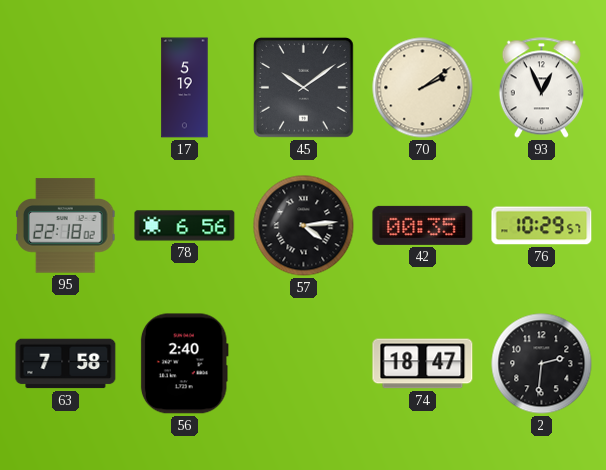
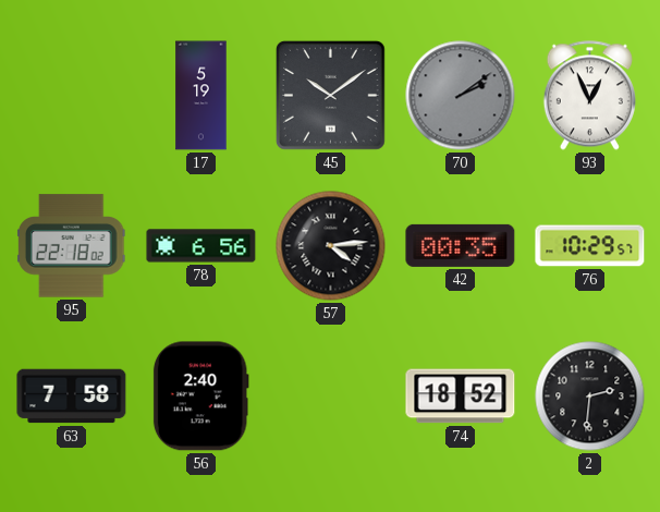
70 dial: cream -> grey (461, 96)
74: 18:47 -> 18:52 (461, 397)
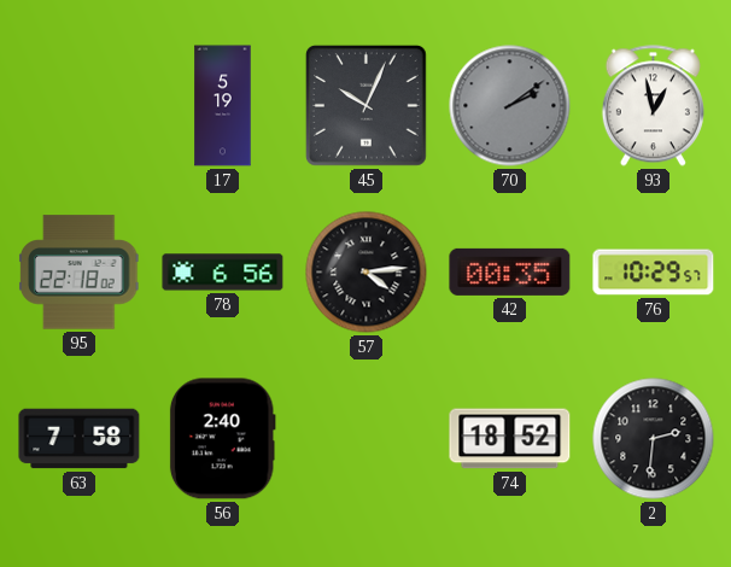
45: 10:09 -> 10:04 (366, 105)
93: 12:56 -> 12:58 (653, 106)
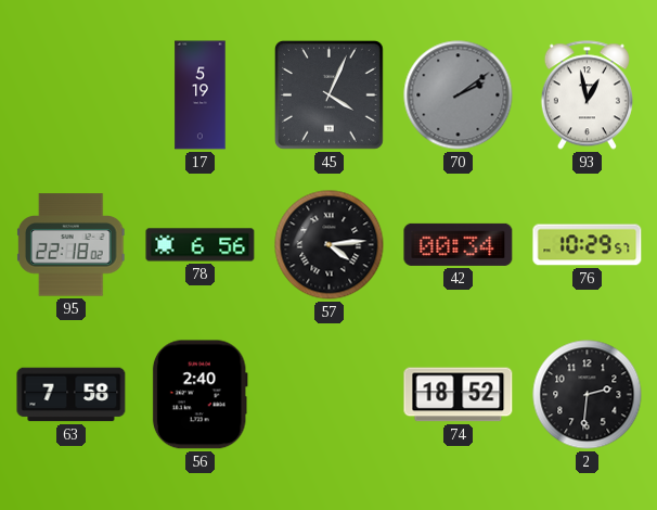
45: 10:04 -> 4:04 (328, 94)
42: 00:35 -> 00:34 (459, 244)
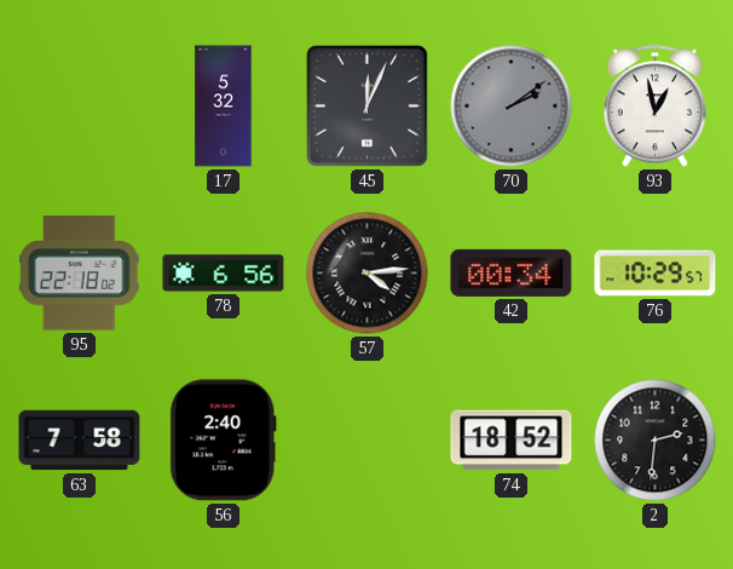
17: 5:19 -> 5:32 (224, 107)
45: 4:04 -> 12:04 (366, 105)
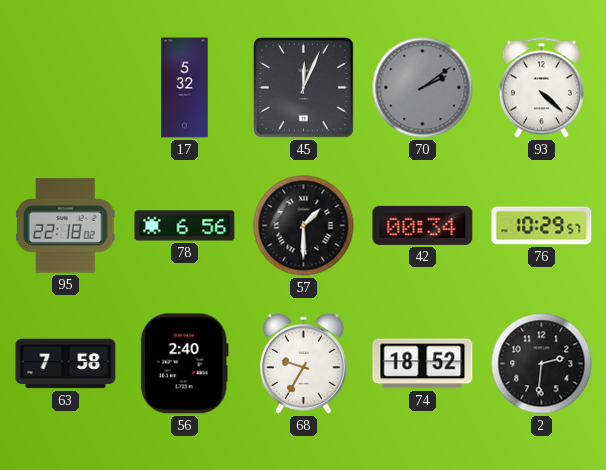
93: 12:58 -> 4:22 (541, 88)
57: 4:14 -> 1:30 (304, 226)
68: none -> 9:35 (303, 364)
